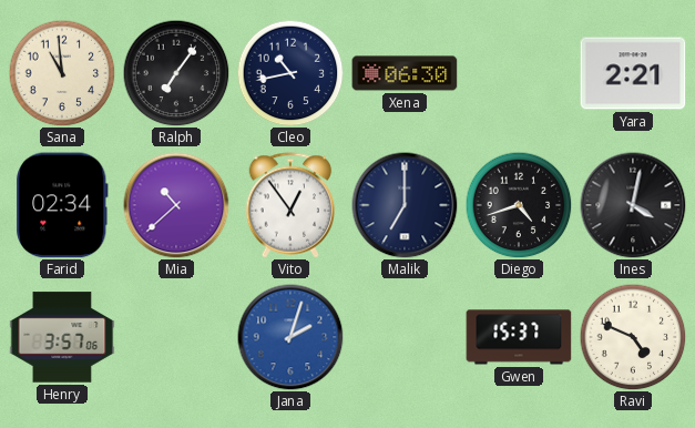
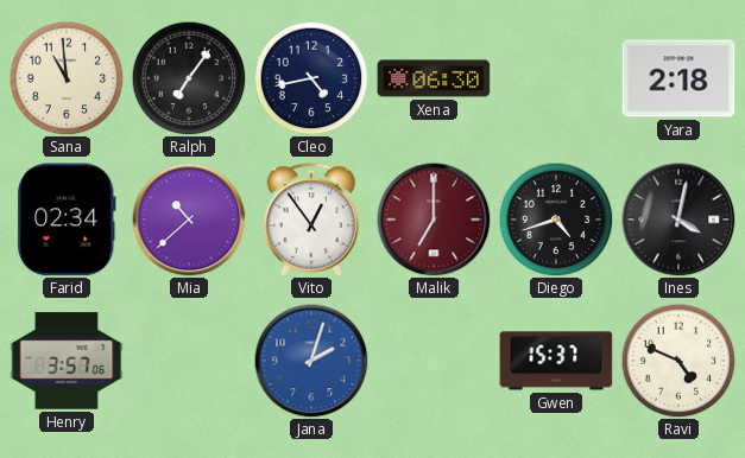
Cleo: 10:43 -> 4:43 (311, 78)
Yara: 2:21 -> 2:18 (678, 78)
Malik dial: navy -> burgundy (434, 220)
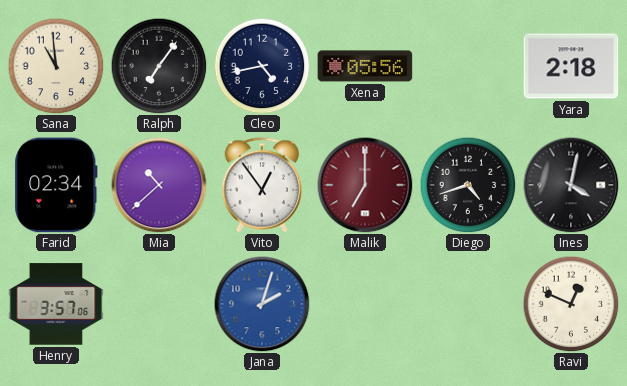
Xena: 06:30 -> 05:56 (365, 66)
Gwen: 15:37 -> none (556, 361)
Ravi: 4:49 -> 12:49 (571, 304)
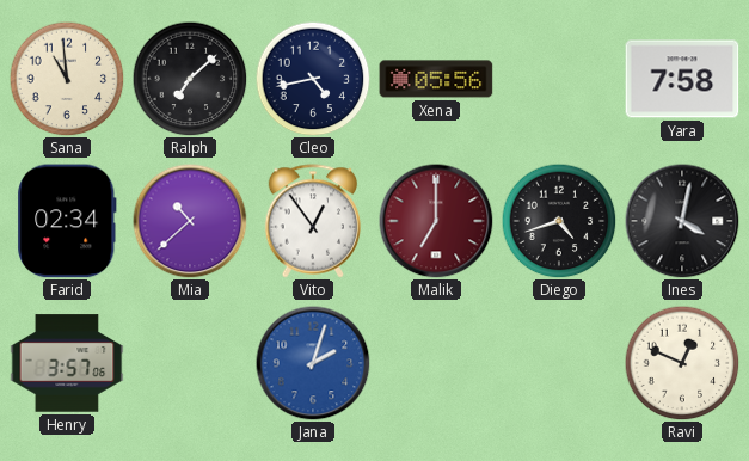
Ralph: 7:06 -> 7:08 (190, 79)
Yara: 2:18 -> 7:58 (682, 79)
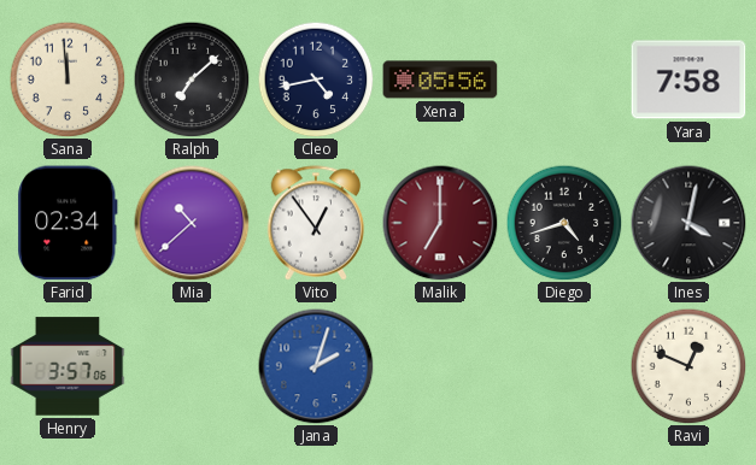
Sana: 10:59 -> 11:59 (68, 80)
